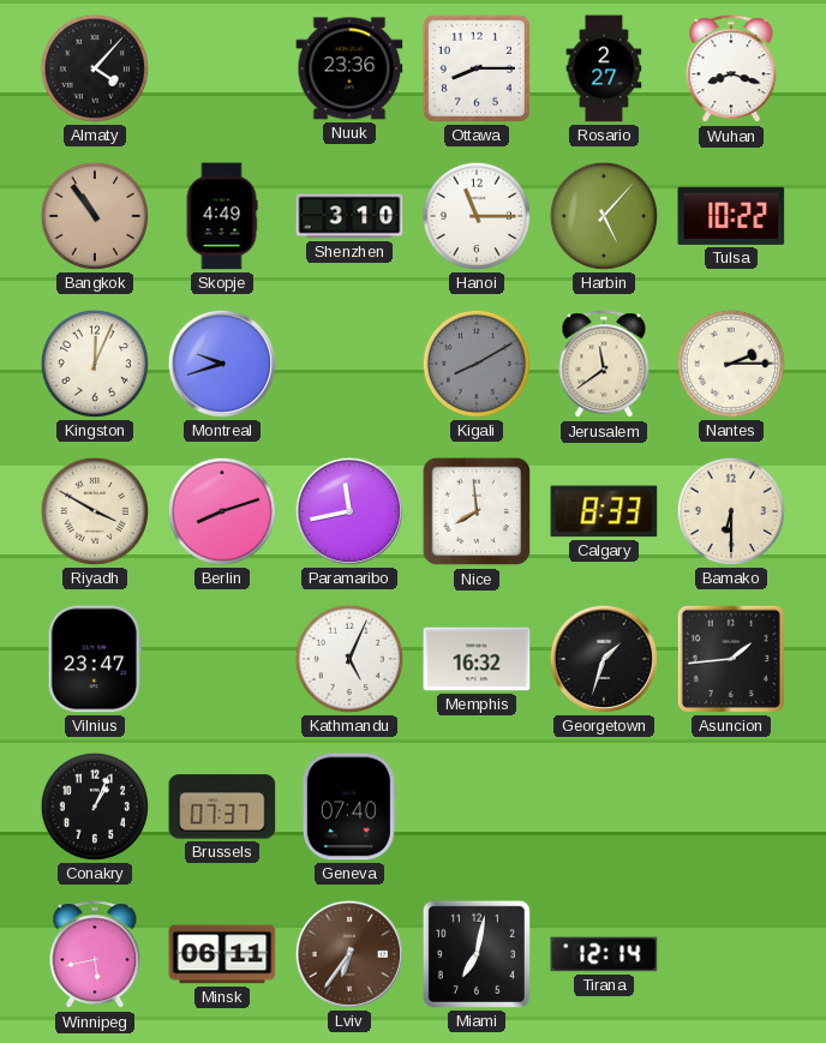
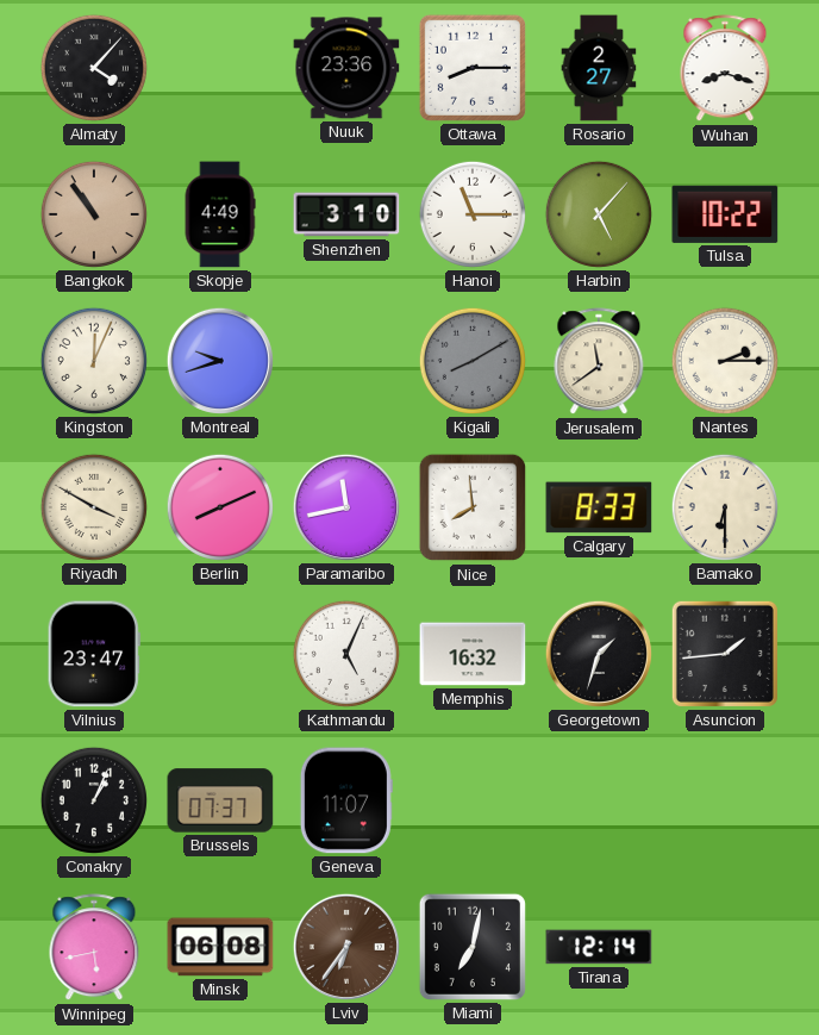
Berlin: 8:12 -> 8:11 (220, 507)
Geneva: 07:40 -> 11:07 (346, 800)
Minsk: 06:11 -> 06:08 (220, 947)
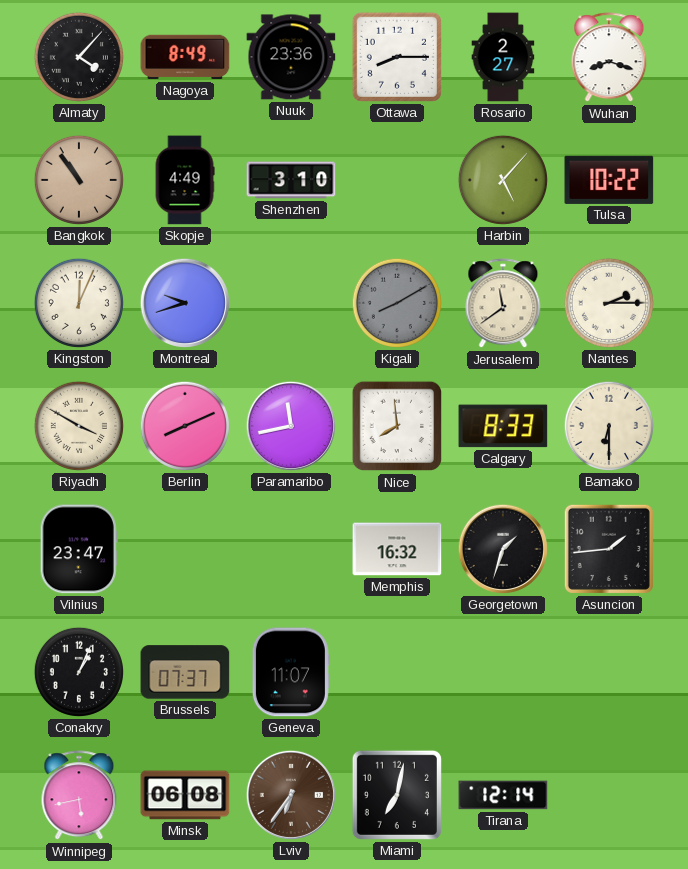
Nagoya: none -> 8:49 (185, 57)
Hanoi: 11:15 -> none (473, 214)
Kathmandu: 5:04 -> none (346, 654)
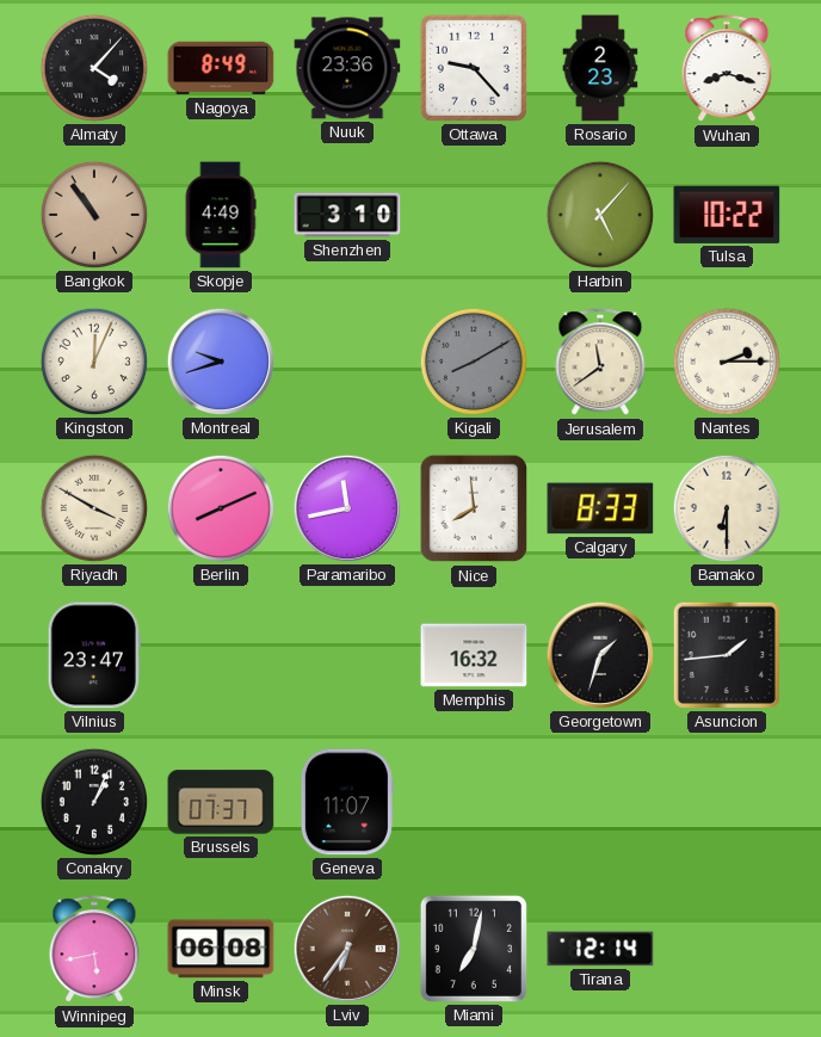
Ottawa: 8:15 -> 9:23 (474, 68)
Rosario: 2:27 -> 2:23 (600, 68)
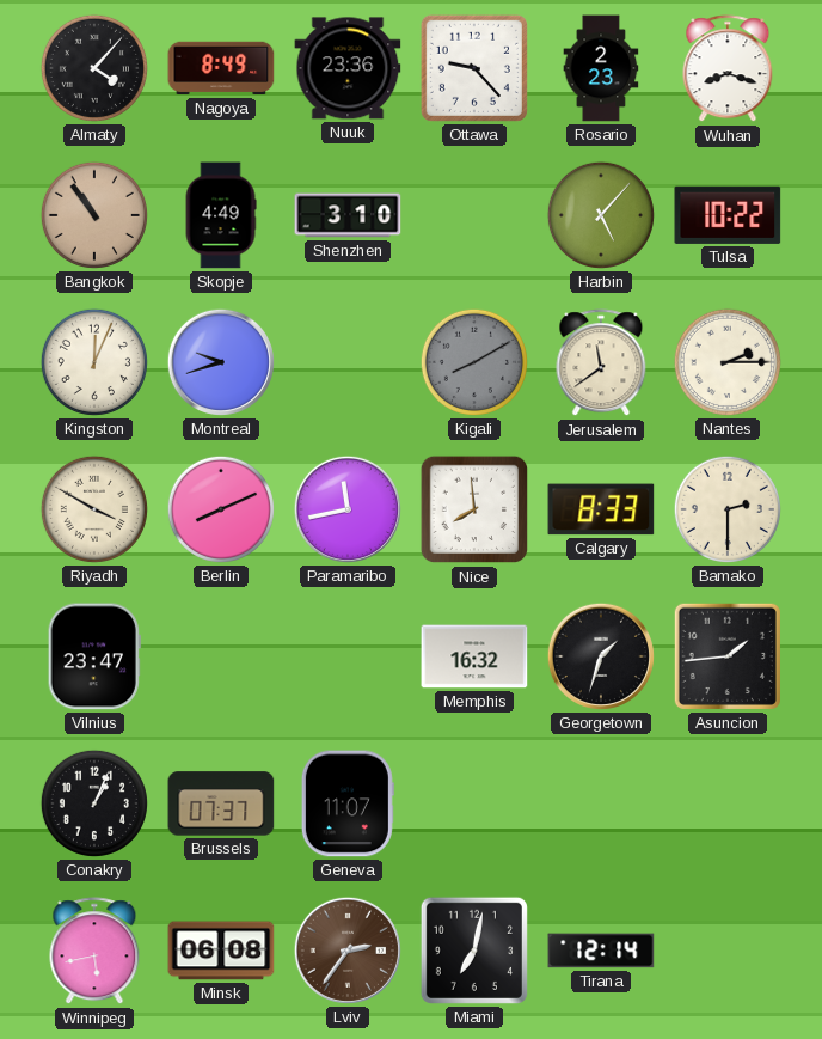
Bamako: 6:30 -> 2:30 (728, 509)
Lviv: 6:36 -> 2:36 (348, 951)
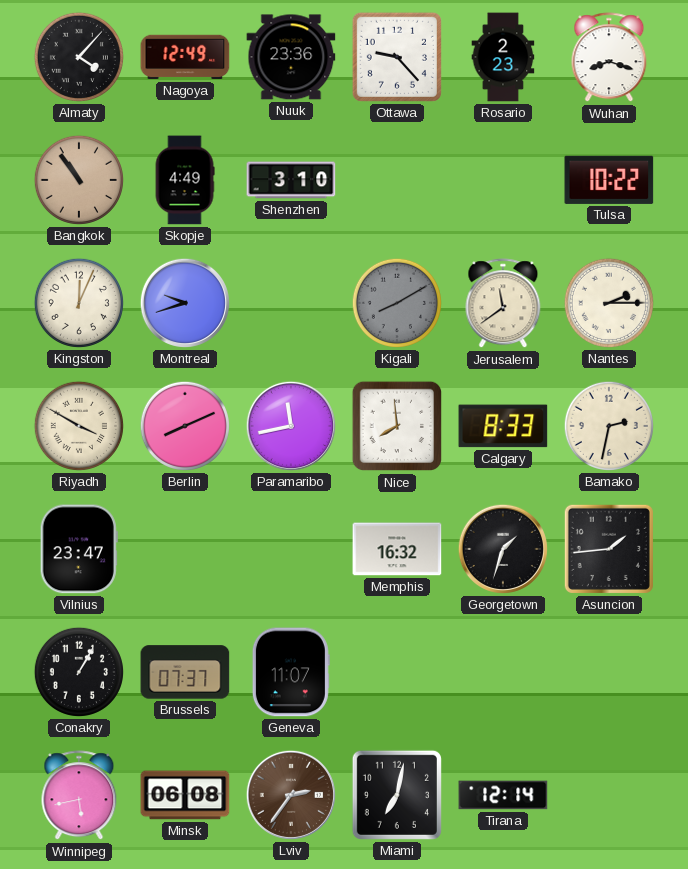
Nagoya: 8:49 -> 12:49 (185, 57)
Harbin: 5:07 -> none (601, 215)
Bamako: 2:30 -> 2:32 (609, 426)
Conakry: 1:04 -> 1:05 (79, 672)
